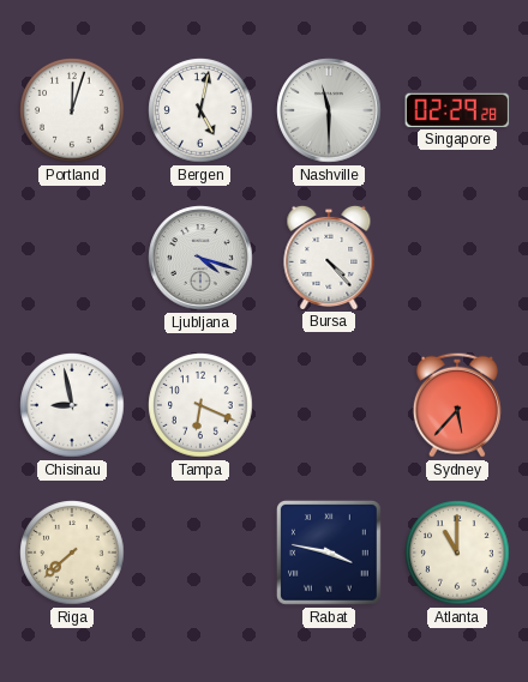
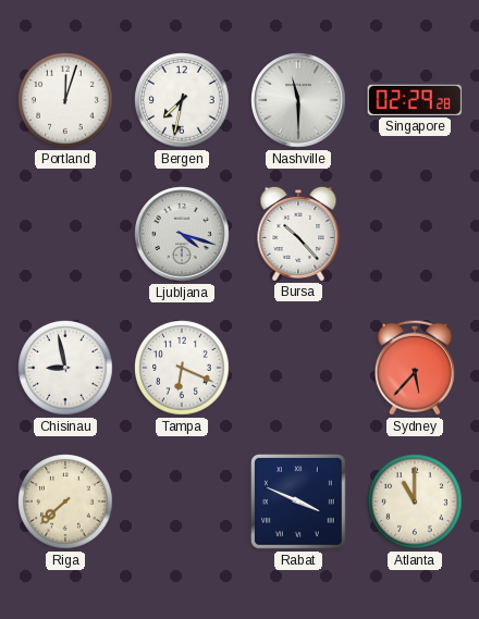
Bergen: 5:02 -> 7:32 (182, 100)
Bursa: 4:23 -> 10:23 (298, 233)
Rabat: 3:47 -> 3:49 (298, 502)
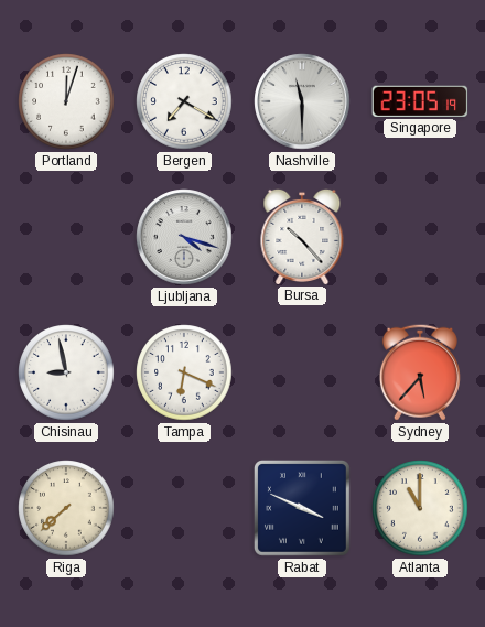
Bergen: 7:32 -> 7:20 (184, 101)
Singapore: 02:29 -> 23:05 (420, 101)
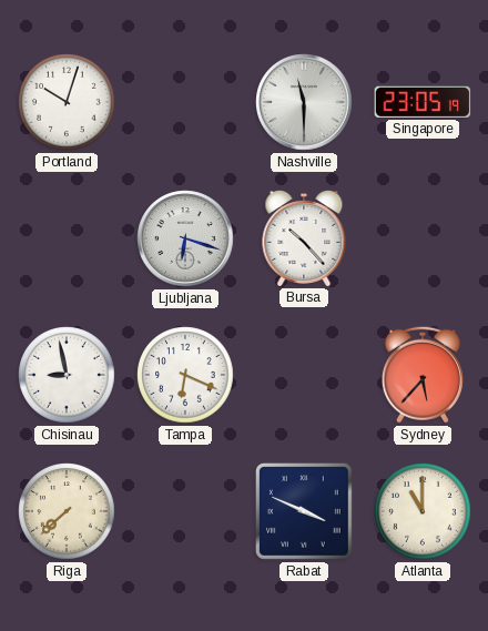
Portland: 12:03 -> 10:03 (67, 102)
Bergen: 7:20 -> none (184, 101)
Ljubljana: 4:18 -> 6:18 (185, 238)
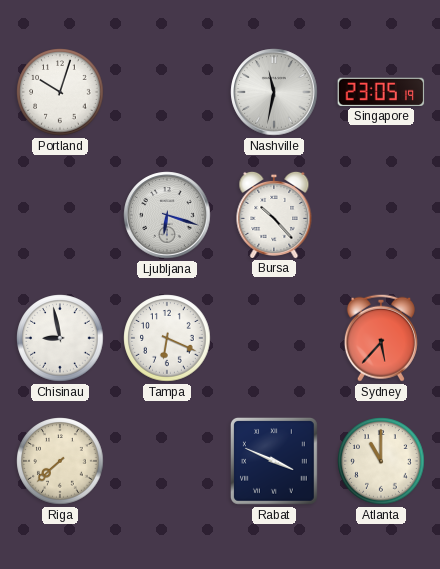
Nashville: 11:30 -> 11:32 (274, 92)
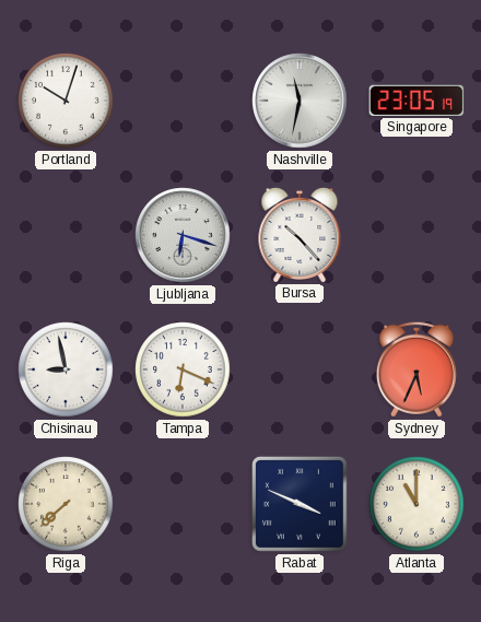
Sydney: 5:37 -> 5:34 (417, 369)
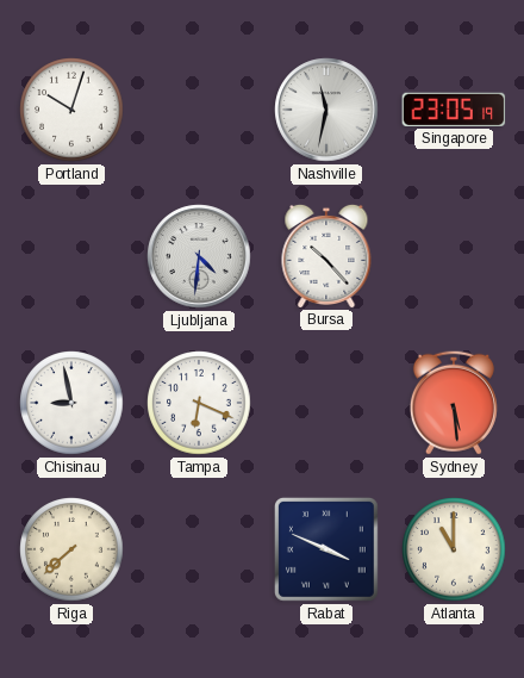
Ljubljana: 6:18 -> 4:31 (199, 256)
Sydney: 5:34 -> 5:29 (454, 403)
